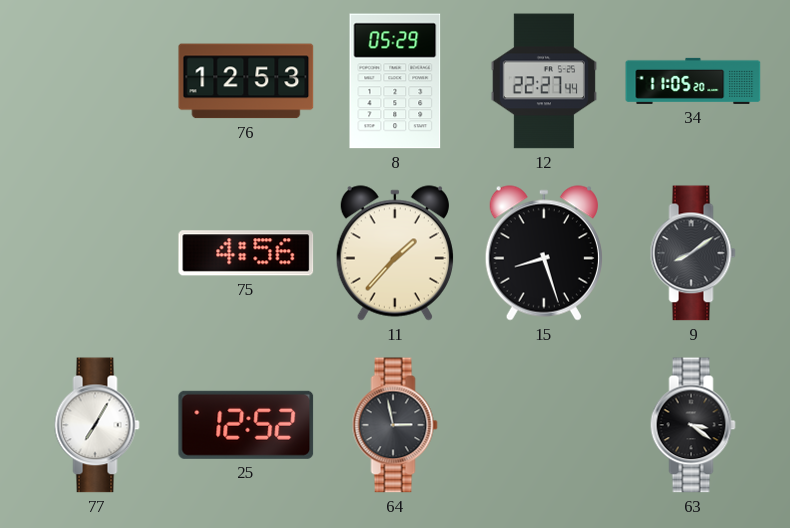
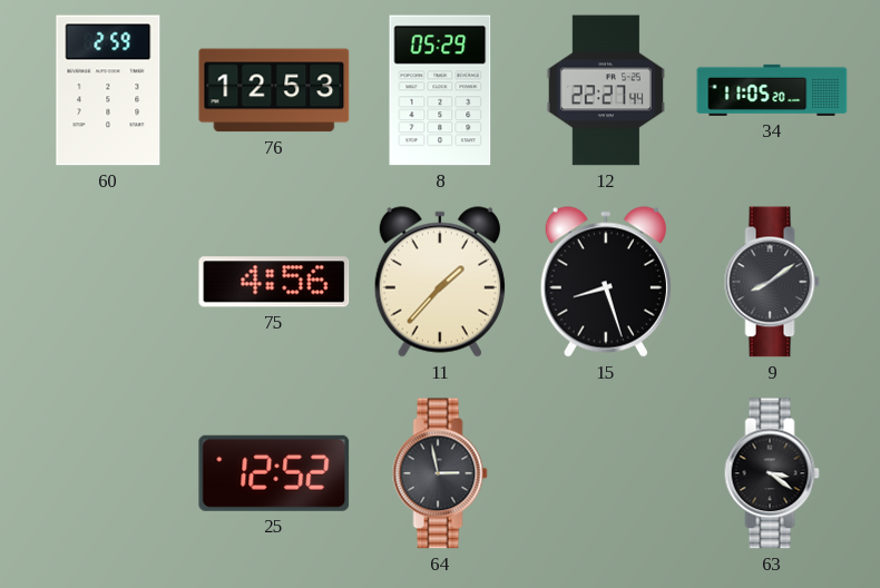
60: none -> 2:59 (108, 90)
77: 7:05 -> none (97, 425)
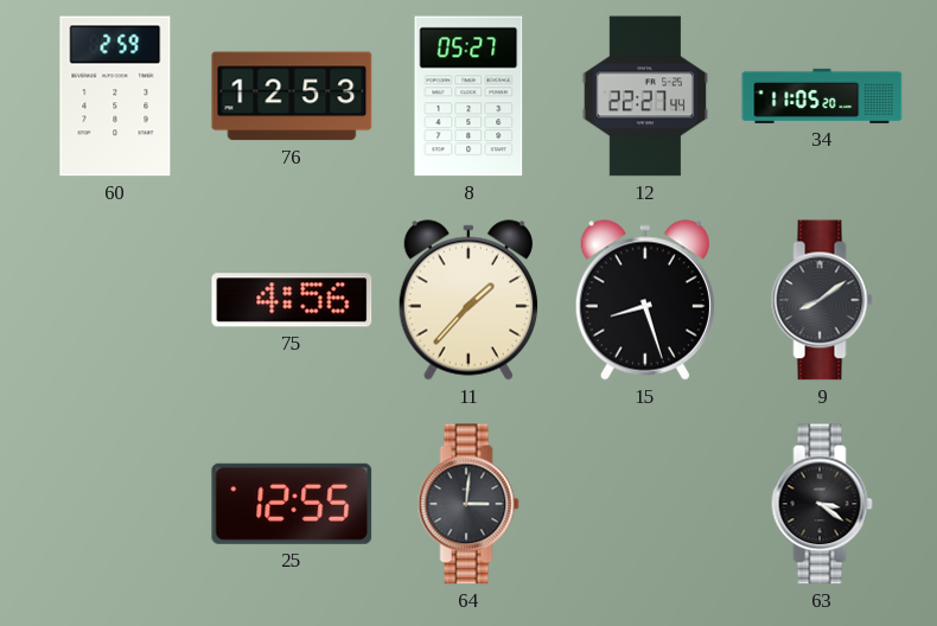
8: 05:29 -> 05:27 (469, 96)
25: 12:52 -> 12:55 (292, 504)
64: 2:58 -> 3:01 (469, 504)
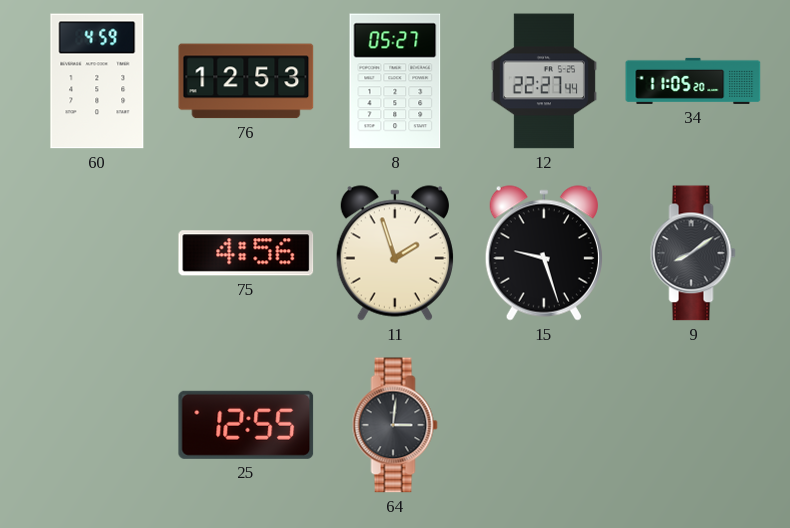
60: 2:59 -> 4:59 (97, 81)
11: 1:37 -> 1:57 (395, 253)
15: 8:27 -> 9:27 (544, 253)
63: 3:21 -> none (822, 504)
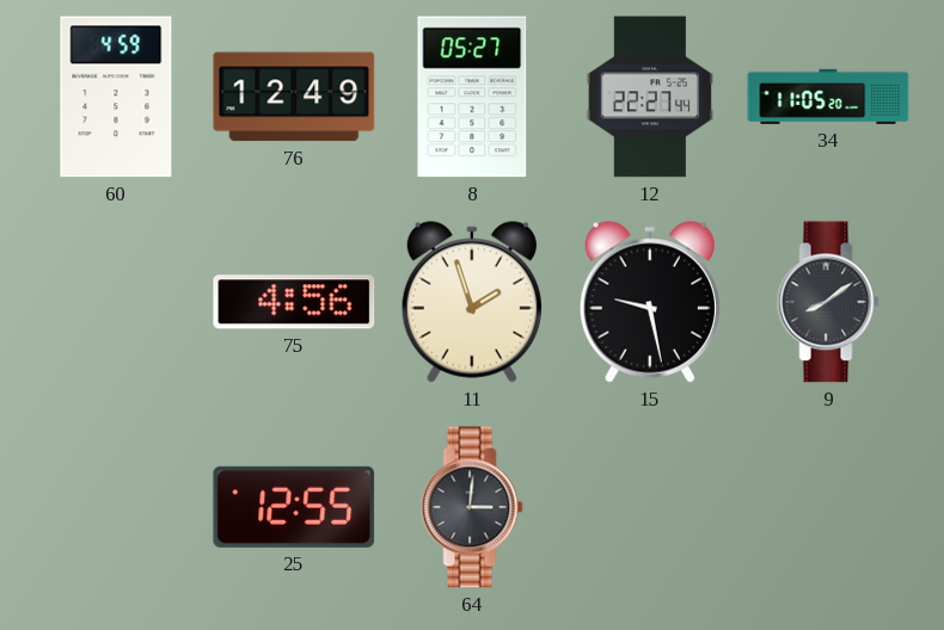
76: 12:53 -> 12:49 (294, 97)
15: 9:27 -> 9:28 (650, 302)
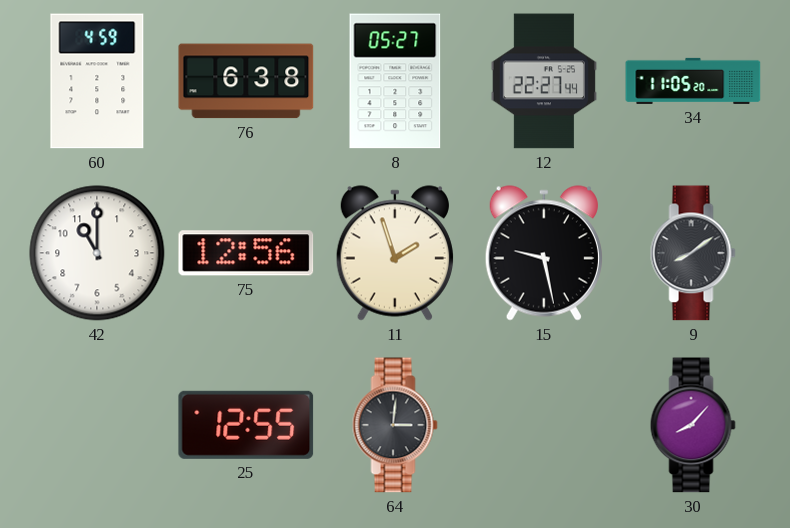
76: 12:49 -> 6:38 (246, 81)
42: none -> 11:00 (97, 253)
75: 4:56 -> 12:56 (246, 253)
30: none -> 8:07 (693, 425)
